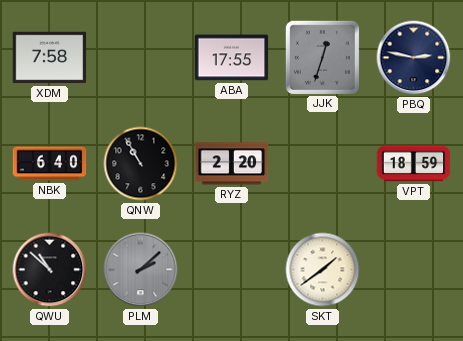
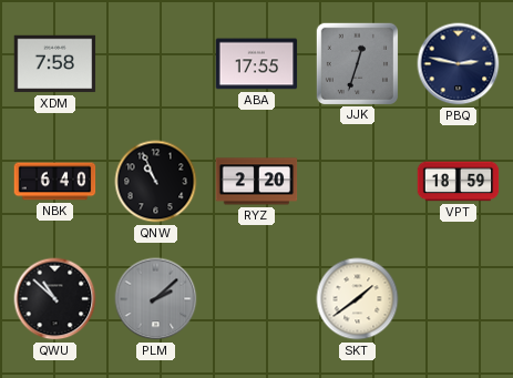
QNW: 10:55 -> 10:56 (156, 182)
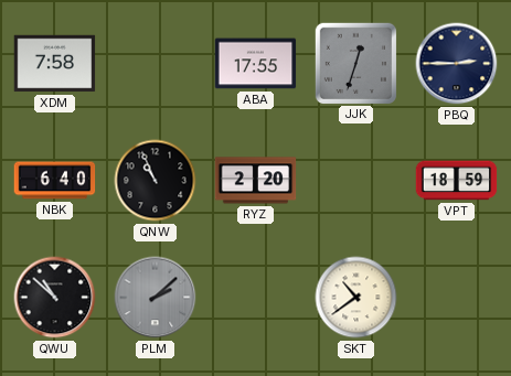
PBQ: 2:47 -> 2:45 (457, 64)
SKT: 1:39 -> 10:39 (356, 298)
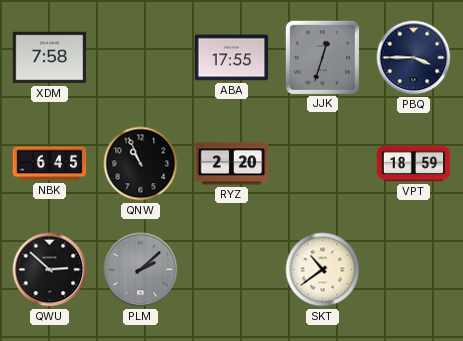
PBQ: 2:45 -> 3:45 (414, 58)
NBK: 6:40 -> 6:45 (50, 164)
QWU: 10:52 -> 2:52 (50, 270)
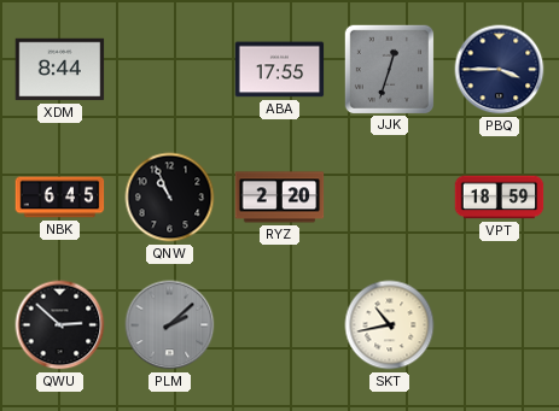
XDM: 7:58 -> 8:44 (60, 70)
SKT: 10:39 -> 10:43 (390, 325)
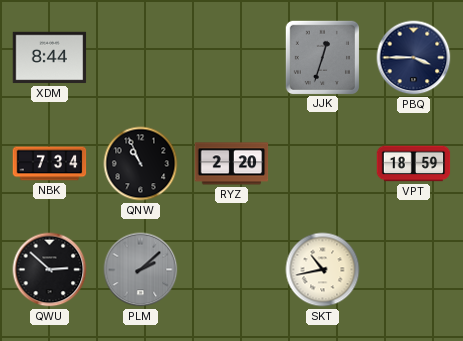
ABA: 17:55 -> none (280, 70)
NBK: 6:45 -> 7:34 (50, 164)
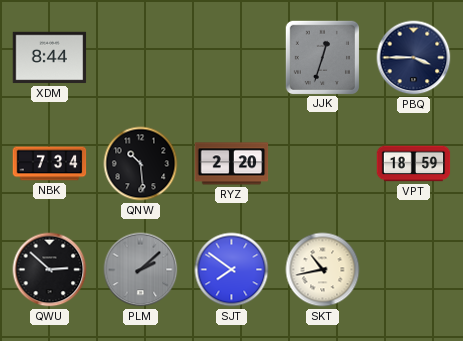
QNW: 10:56 -> 10:29 (141, 164)
SJT: none -> 7:51 (232, 270)
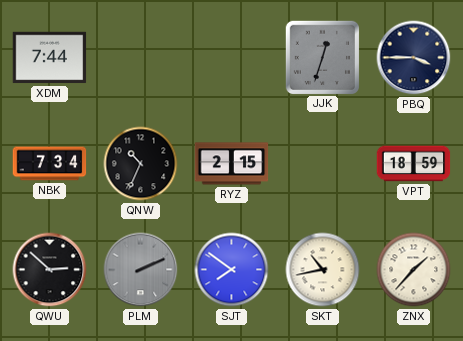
XDM: 8:44 -> 7:44 (50, 58)
QNW: 10:29 -> 10:34 (141, 164)
RYZ: 2:20 -> 2:15 (232, 164)
PLM: 2:08 -> 2:11 (141, 270)
ZNX: none -> 1:37 (414, 270)
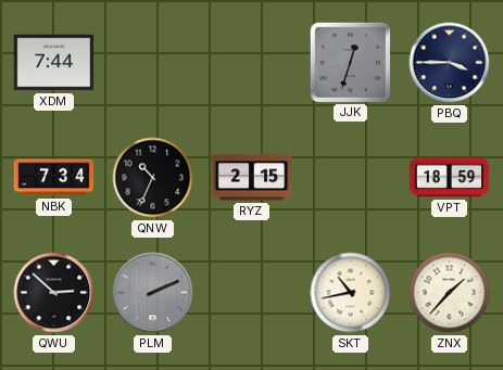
SJT: 7:51 -> none (232, 270)
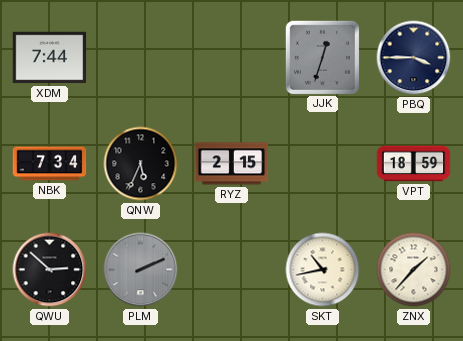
QNW: 10:34 -> 5:34 (141, 164)
